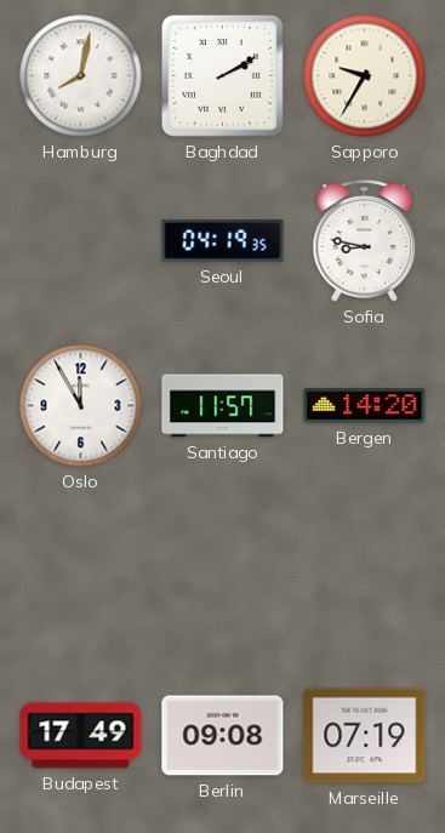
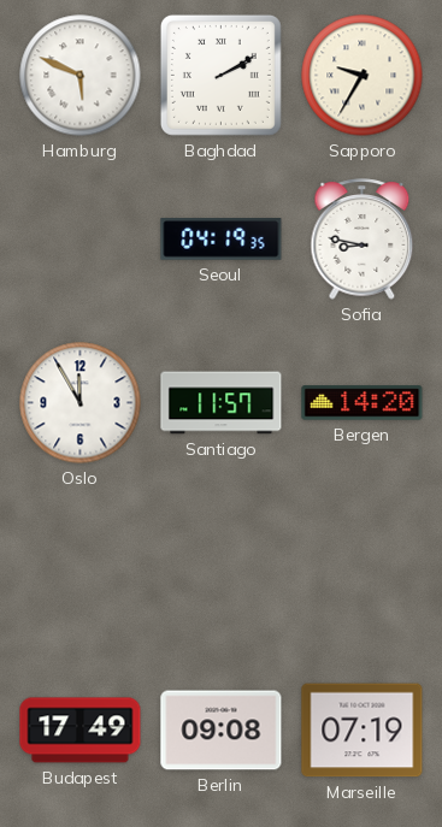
Hamburg: 8:02 -> 5:49 (81, 76)
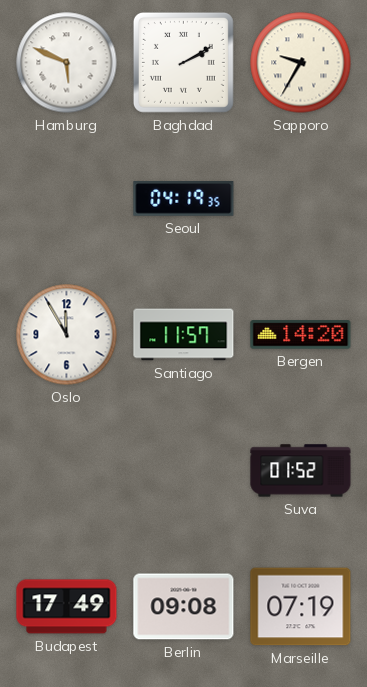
Sofia: 8:47 -> none (363, 240)
Suva: none -> 01:52 (301, 471)
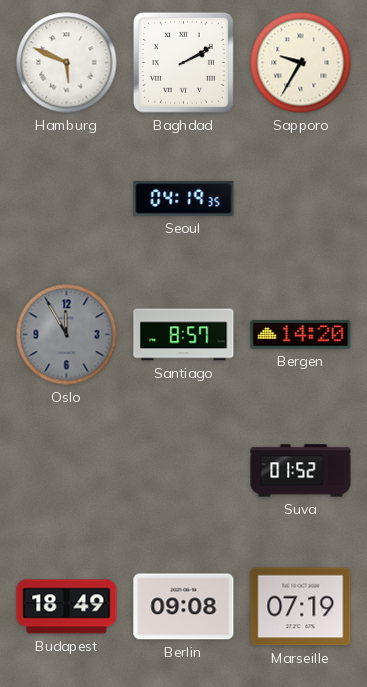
Oslo dial: white -> grey (67, 335)
Santiago: 11:57 -> 8:57 (184, 335)
Budapest: 17:49 -> 18:49 (67, 607)
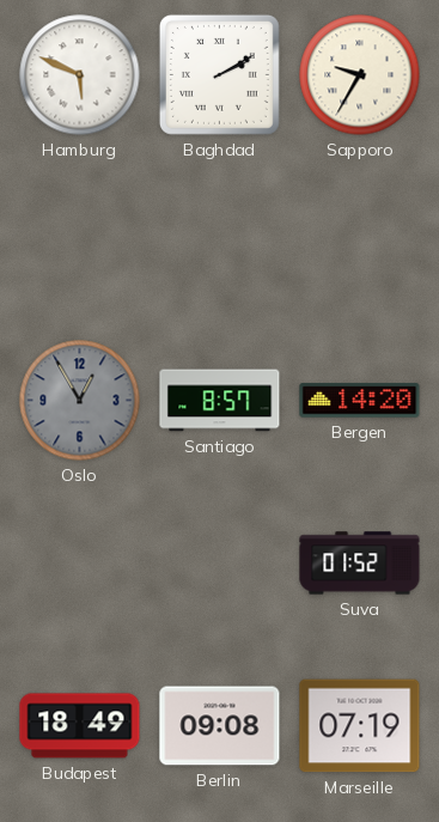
Seoul: 04:19 -> none (184, 199)
Oslo: 11:55 -> 12:55 (80, 401)
